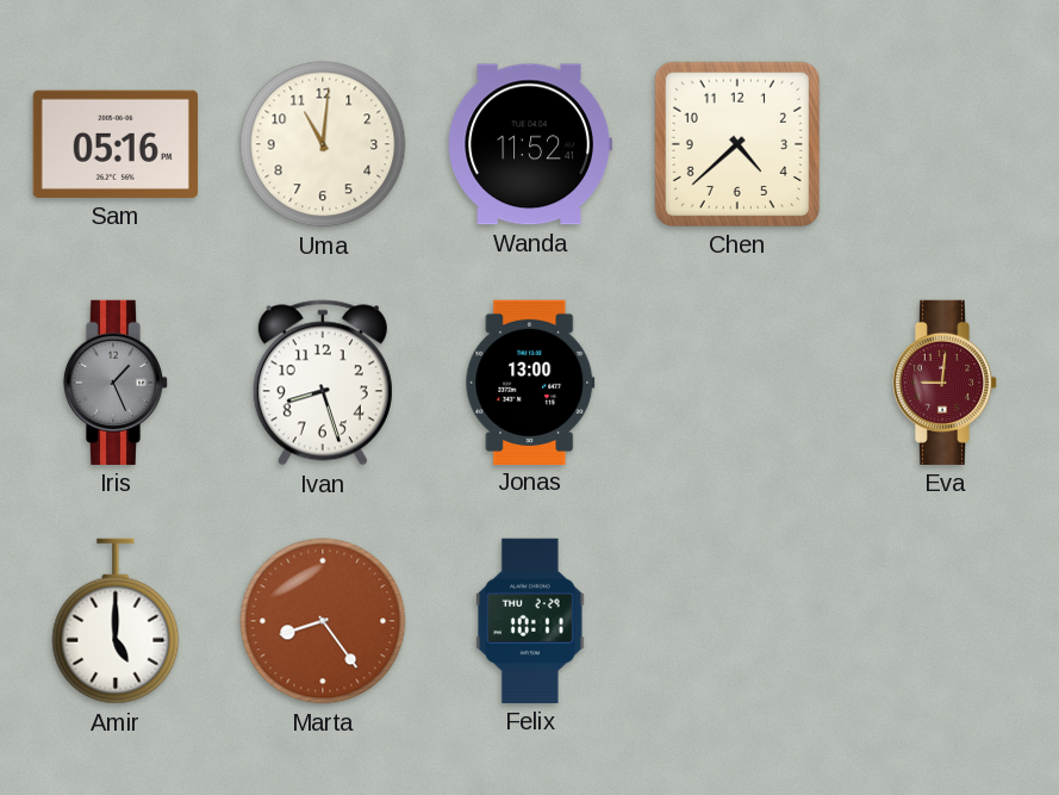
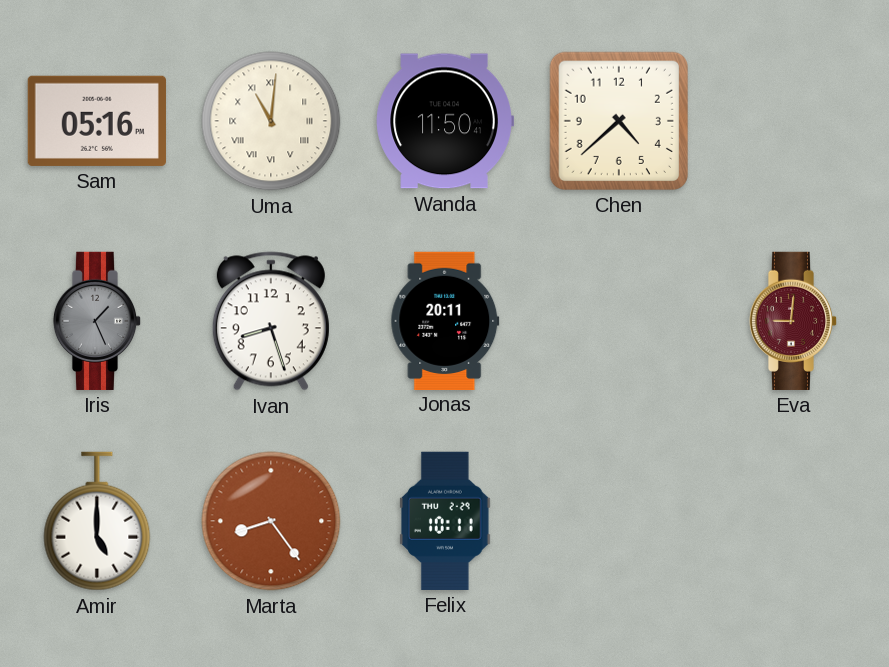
Uma numerals: Arabic -> Roman (271, 121)
Wanda: 11:52 -> 11:50 (445, 121)
Jonas: 13:00 -> 20:11 (445, 320)
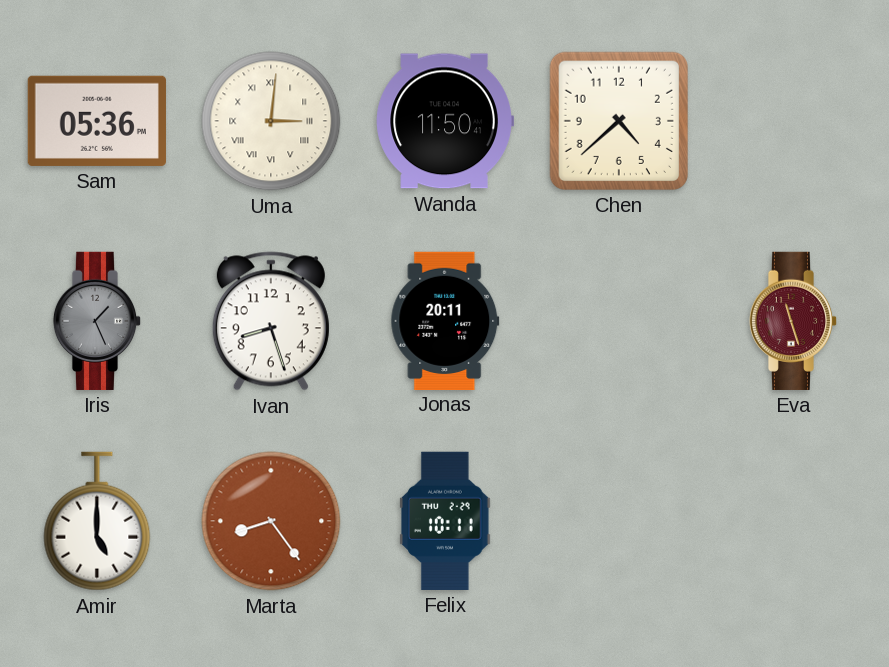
Sam: 05:16 -> 05:36 (97, 121)
Uma: 11:01 -> 3:01 (271, 121)
Eva: 9:01 -> 11:27 (793, 321)
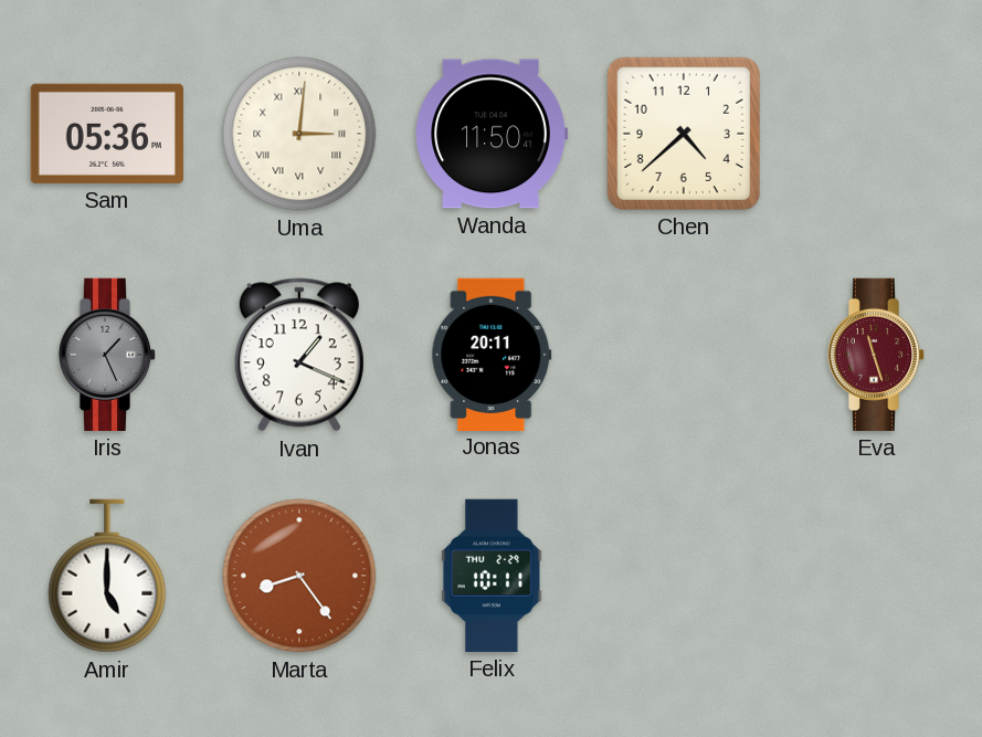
Ivan: 8:27 -> 1:19 (299, 355)
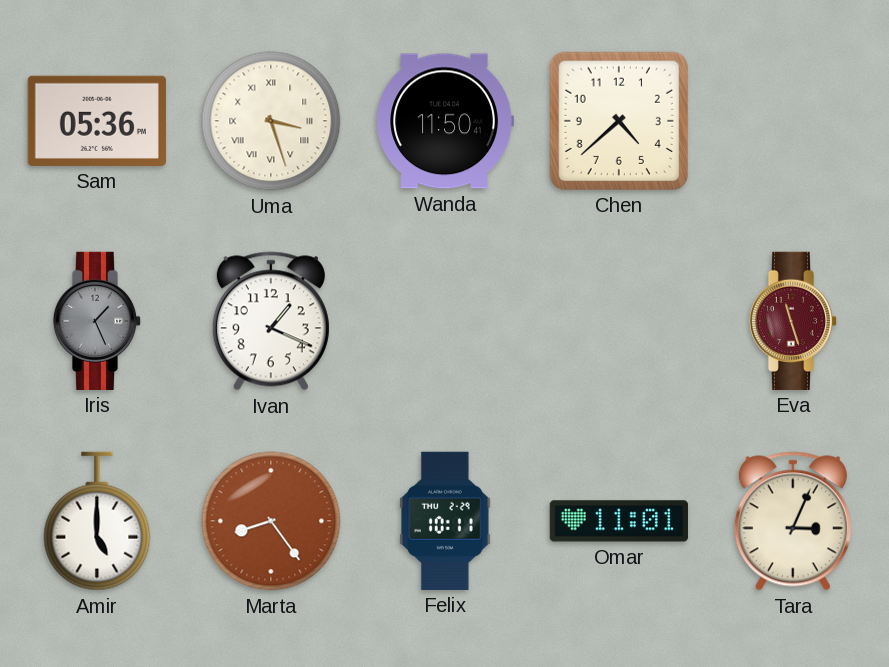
Uma: 3:01 -> 3:27 (271, 121)
Jonas: 20:11 -> none (492, 354)
Omar: none -> 11:01 (619, 521)
Tara: none -> 3:04 (793, 521)
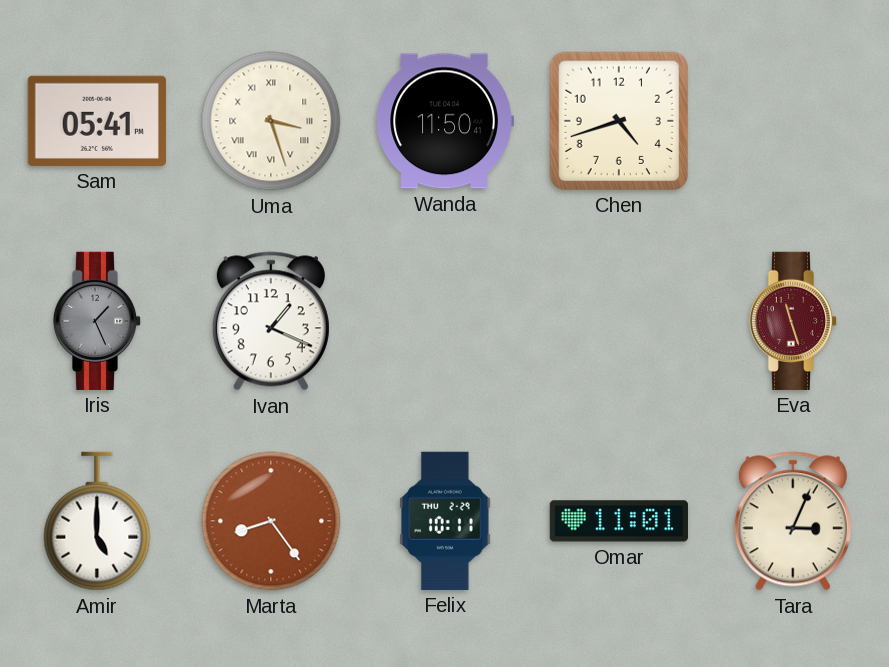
Sam: 05:36 -> 05:41 (97, 121)
Chen: 4:38 -> 4:42 (619, 121)
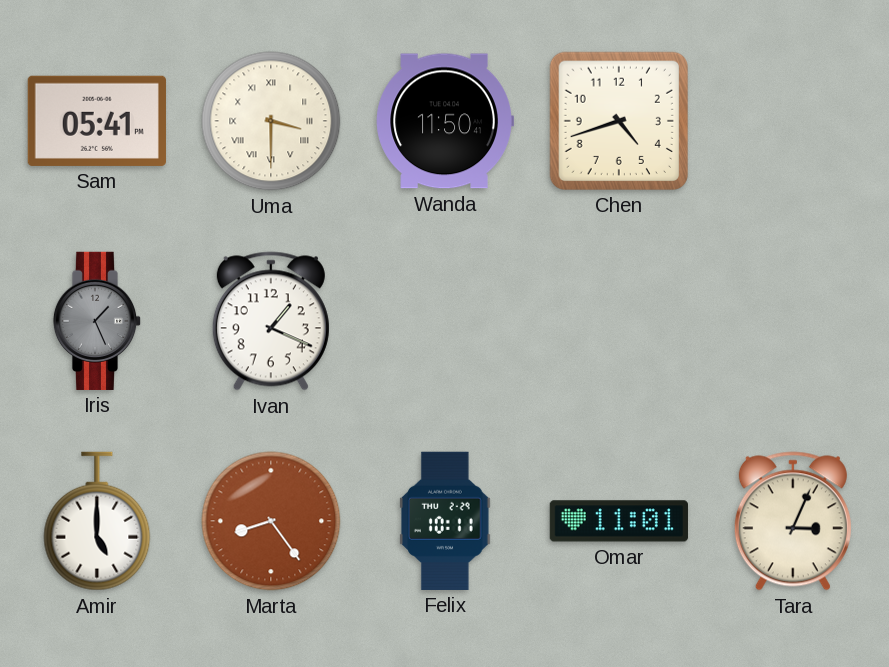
Uma: 3:27 -> 3:30 (271, 121)
Eva: 11:27 -> none (793, 321)
